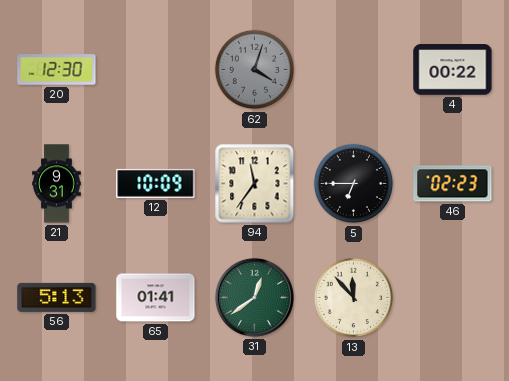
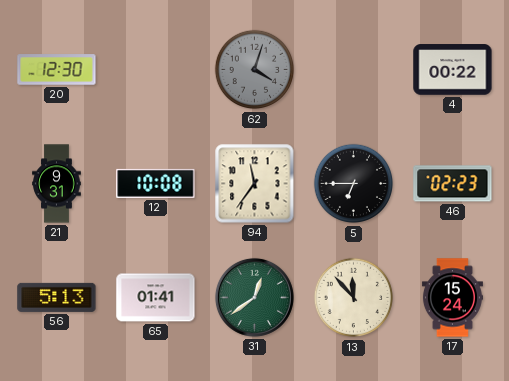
12: 10:09 -> 10:08 (156, 183)
17: none -> 15:24 (452, 298)
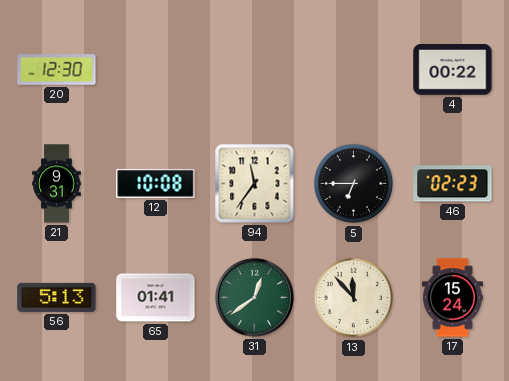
62: 4:03 -> none (255, 70)
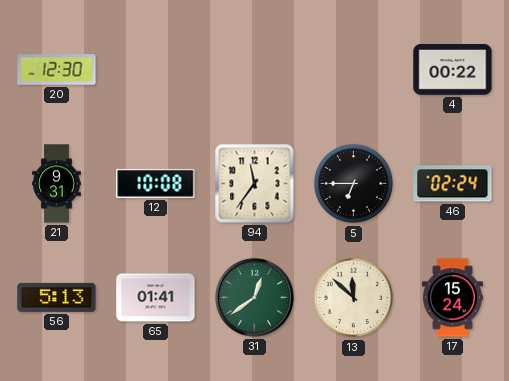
46: 02:23 -> 02:24 (453, 184)
13: 11:53 -> 11:52 (354, 298)
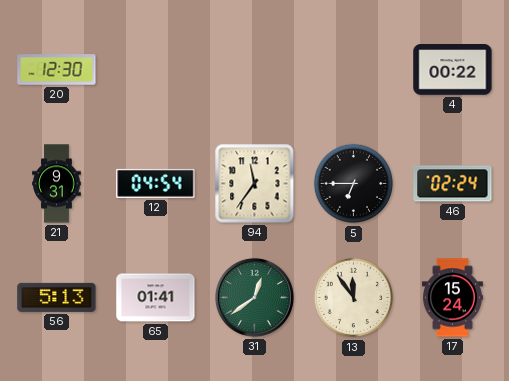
12: 10:08 -> 04:54 (156, 183)
13: 11:52 -> 11:54 (354, 298)
